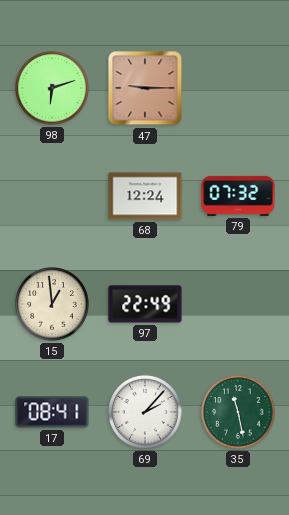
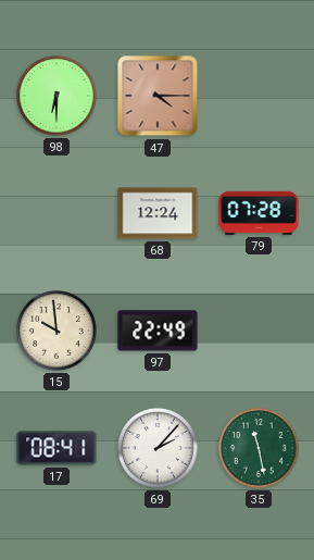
98: 6:12 -> 6:30 (56, 96)
47: 9:15 -> 4:15 (158, 96)
79: 07:32 -> 07:28 (259, 213)
15: 12:59 -> 9:59 (56, 331)
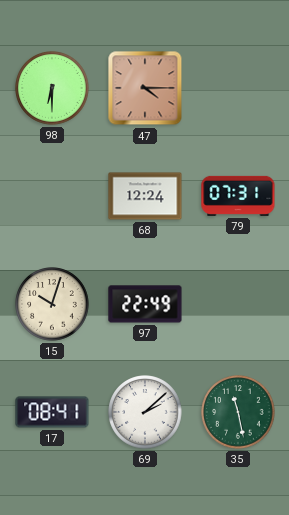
79: 07:28 -> 07:31 (238, 196)
15: 9:59 -> 10:03 (52, 304)
69: 2:07 -> 2:08 (145, 412)
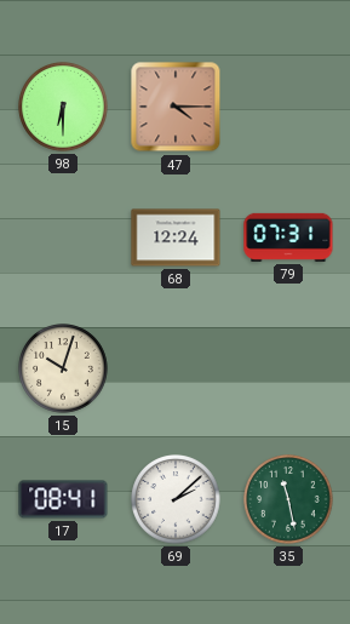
97: 22:49 -> none (145, 304)
